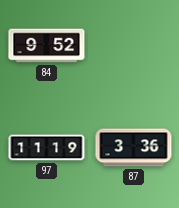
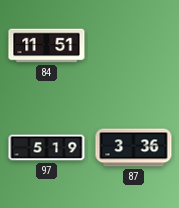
84: 9:52 -> 11:51 (47, 46)
97: 11:19 -> 5:19 (47, 148)
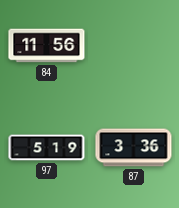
84: 11:51 -> 11:56 (47, 46)
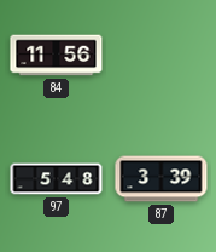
97: 5:19 -> 5:48 (57, 179)
87: 3:36 -> 3:39 (162, 179)
